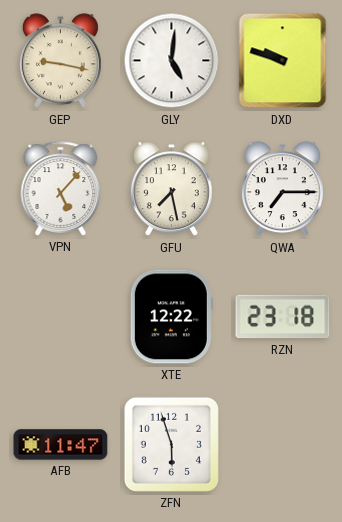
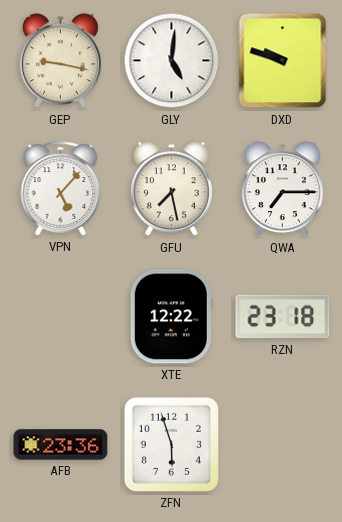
AFB: 11:47 -> 23:36 (61, 445)
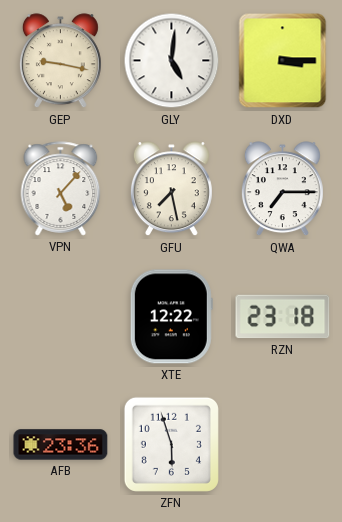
DXD: 9:48 -> 3:15 (283, 61)
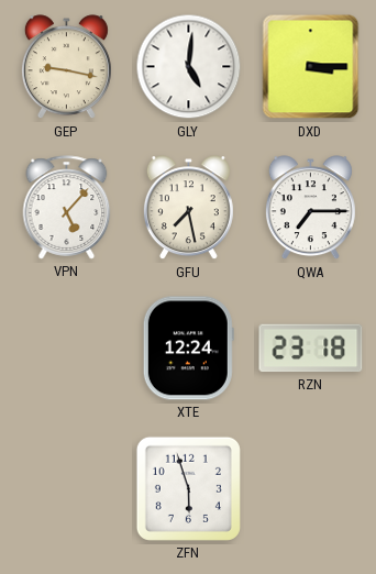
XTE: 12:22 -> 12:24 (188, 349)
AFB: 23:36 -> none (61, 445)
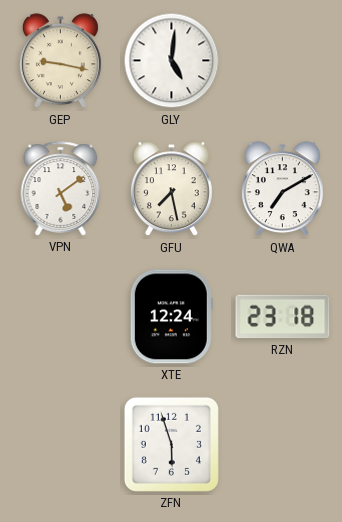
DXD: 3:15 -> none (311, 67)
VPN: 5:07 -> 5:09 (61, 189)
QWA: 7:15 -> 7:10 (282, 189)
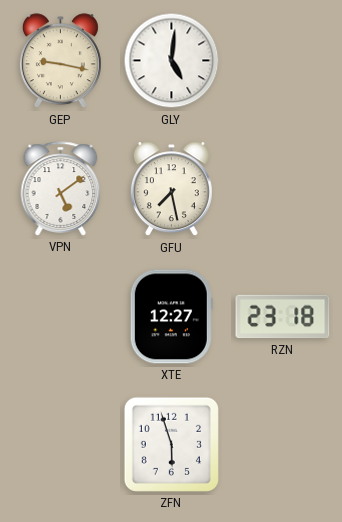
QWA: 7:10 -> none (282, 189)
XTE: 12:24 -> 12:27 (171, 317)
